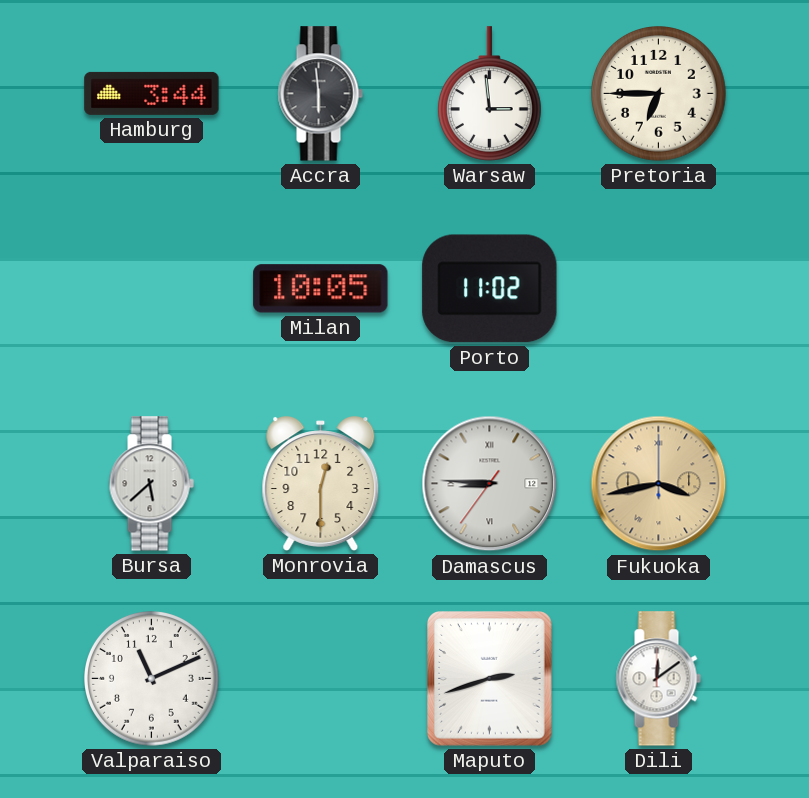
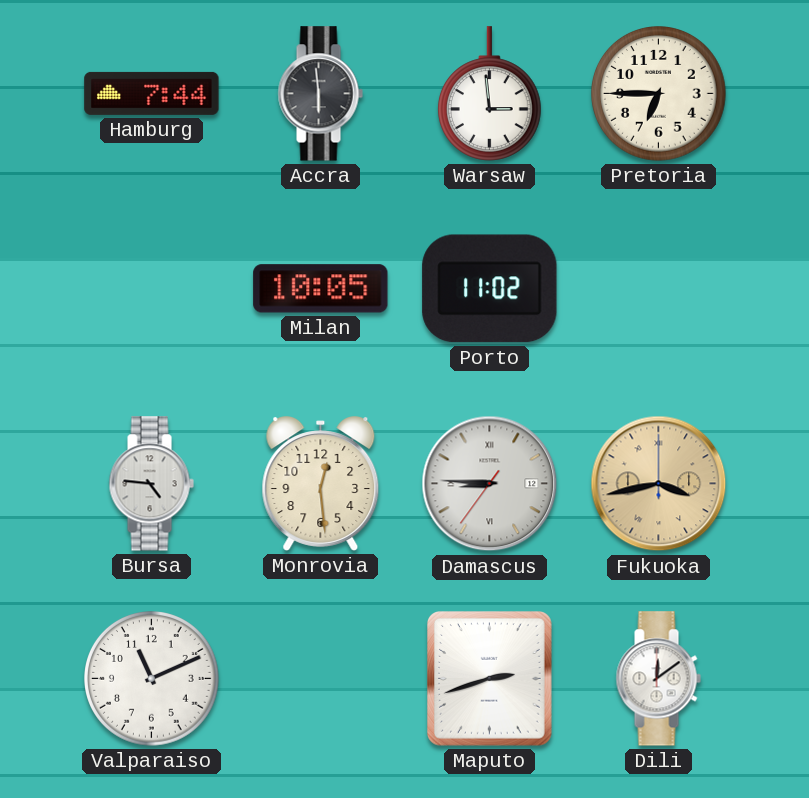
Hamburg: 3:44 -> 7:44 (152, 93)
Bursa: 5:38 -> 4:46 (151, 484)
Monrovia: 12:30 -> 12:29 (321, 484)
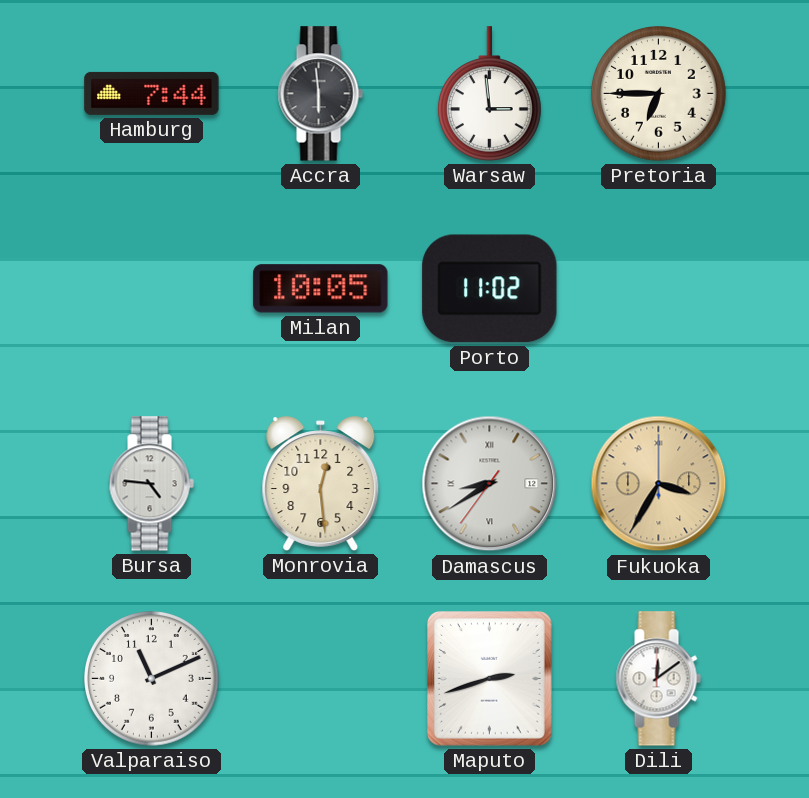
Damascus: 8:45 -> 8:39 (490, 484)
Fukuoka: 3:43 -> 3:35 (659, 484)
